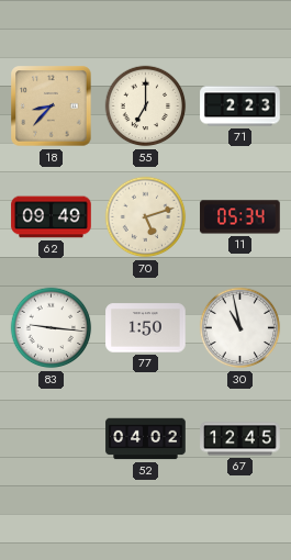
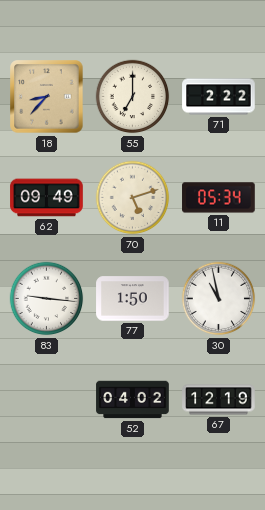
71: 2:23 -> 2:22 (219, 97)
67: 12:45 -> 12:19 (219, 400)
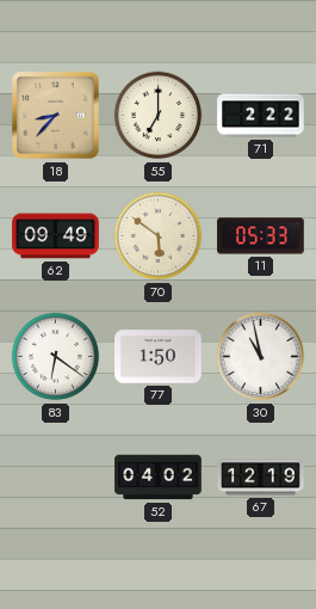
70: 5:12 -> 5:51 (159, 236)
11: 05:34 -> 05:33 (261, 236)
83: 9:16 -> 6:21 (56, 357)
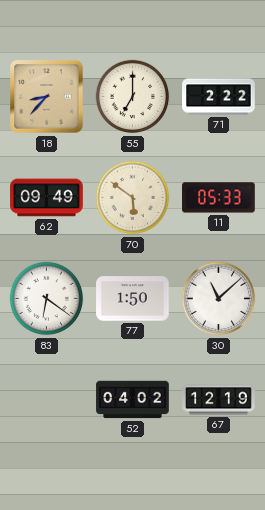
30: 10:58 -> 11:08 (219, 299)
